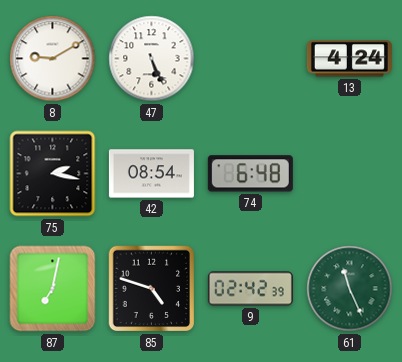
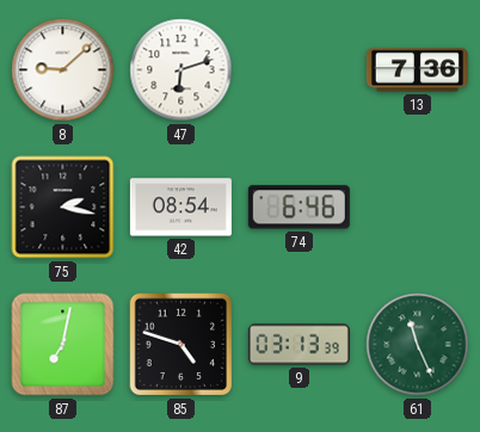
8: 9:10 -> 9:08 (63, 70)
47: 5:26 -> 6:12 (181, 70)
13: 4:24 -> 7:36 (417, 70)
74: 6:48 -> 6:46 (299, 208)
9: 02:42 -> 03:13 (299, 345)
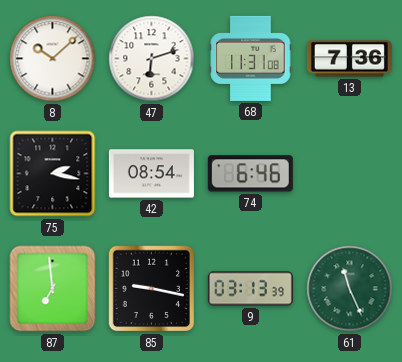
8: 9:08 -> 10:08 (53, 59)
68: none -> 11:31 (251, 58)
87: 7:02 -> 6:59 (53, 289)
85: 4:48 -> 9:17 (152, 289)
